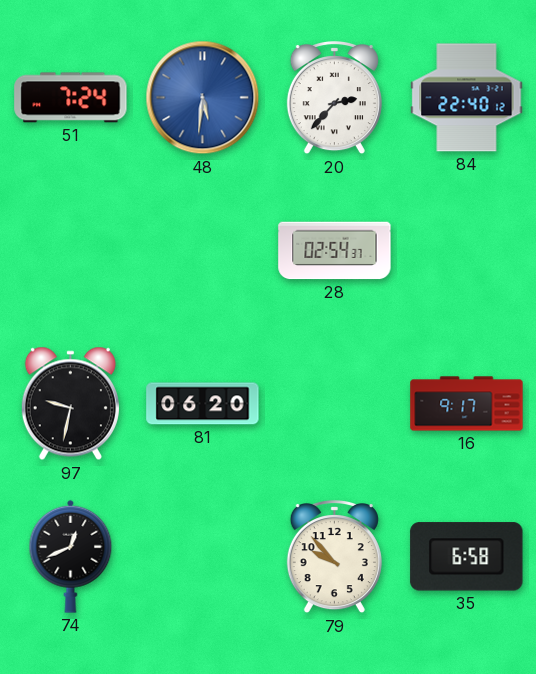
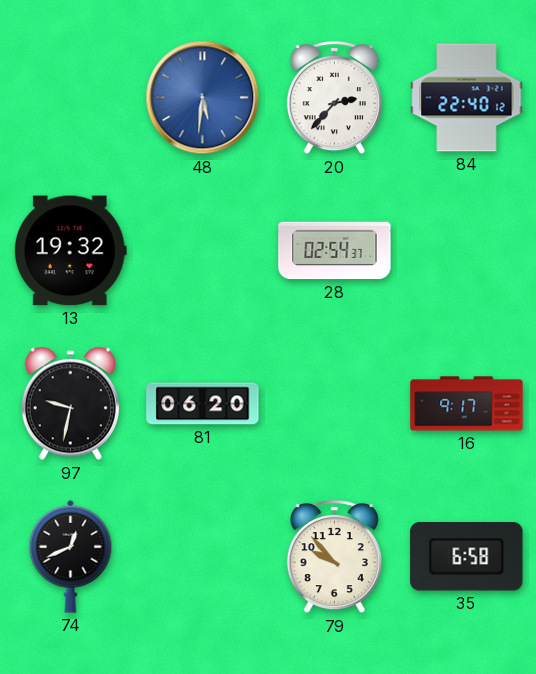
51: 7:24 -> none (71, 98)
13: none -> 19:32 (70, 251)
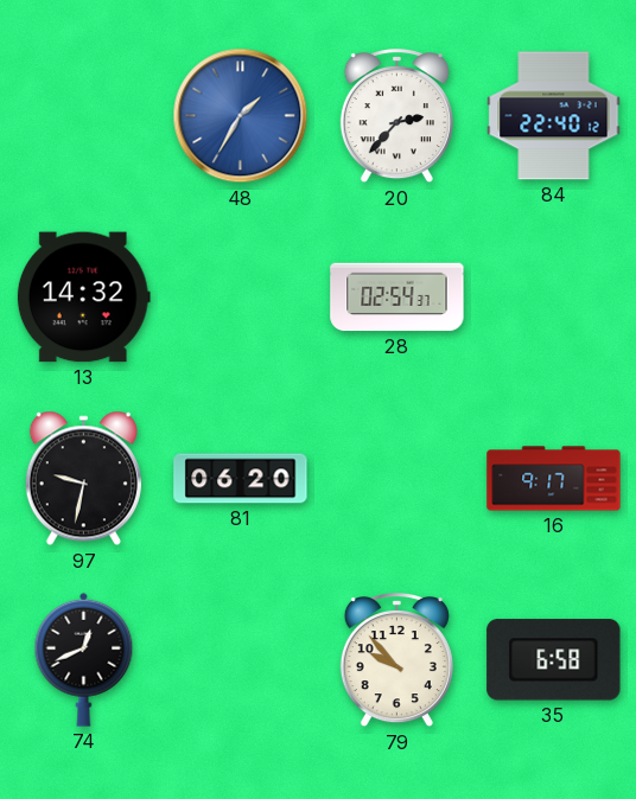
48: 5:31 -> 1:35 (241, 116)
13: 19:32 -> 14:32 (83, 298)
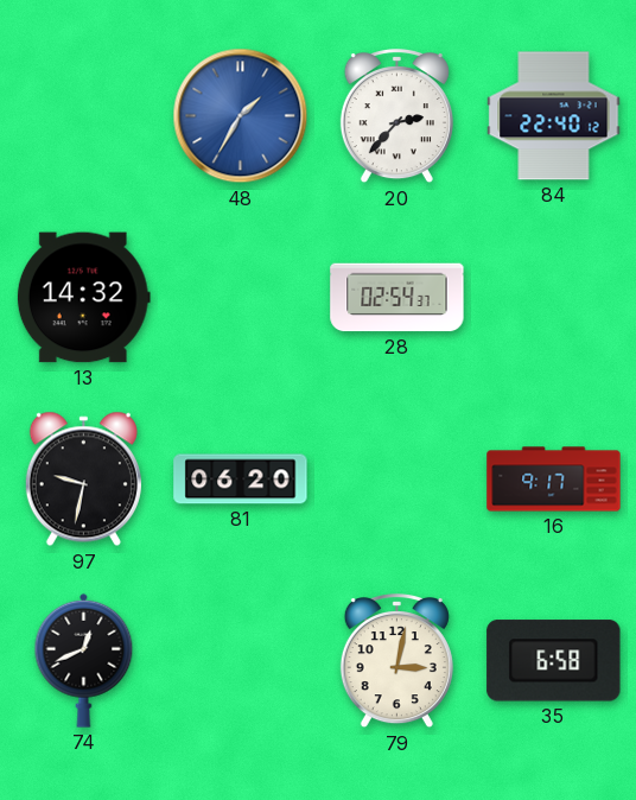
79: 9:53 -> 3:02 (396, 662)
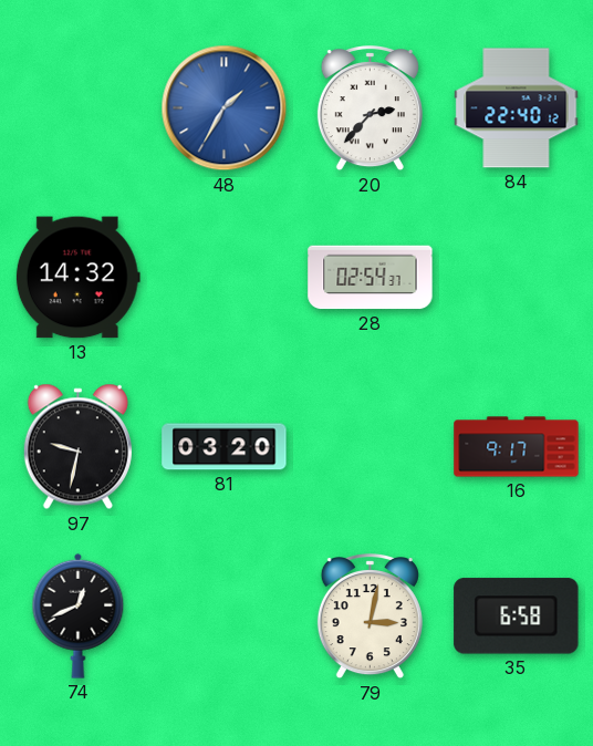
81: 06:20 -> 03:20 (225, 447)
